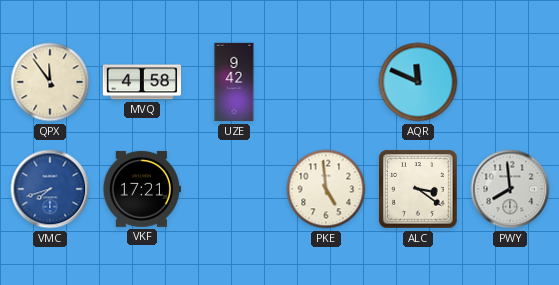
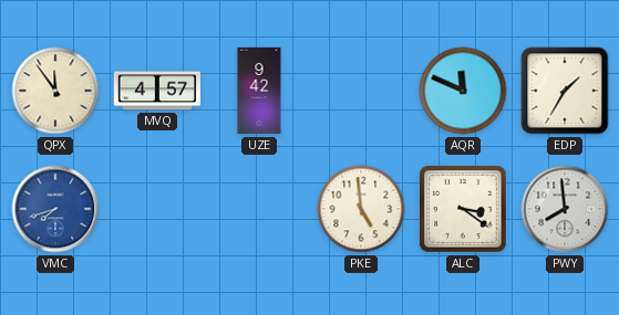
MVQ: 4:58 -> 4:57 (156, 91)
EDP: none -> 1:35 (565, 91)
VKF: 17:21 -> none (142, 189)
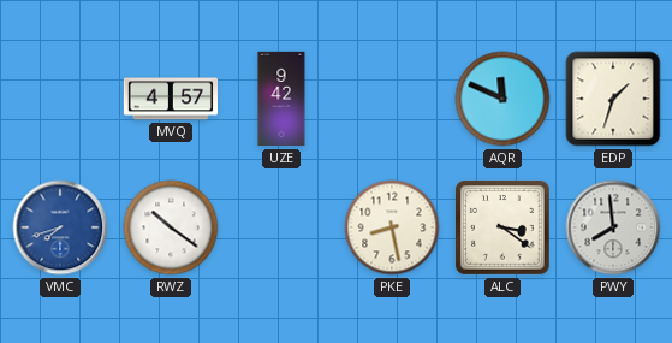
QPX: 11:54 -> none (55, 91)
EDP: 1:35 -> 1:33 (613, 99)
RWZ: none -> 10:21 (171, 227)
PKE: 4:59 -> 8:28 (392, 227)
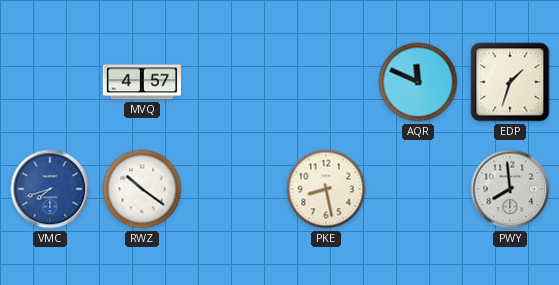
UZE: 9:42 -> none (281, 99)
ALC: 3:21 -> none (502, 227)
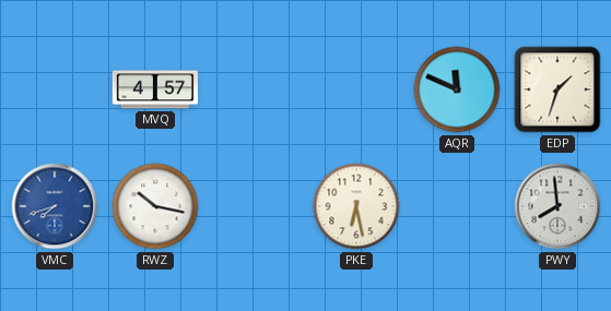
RWZ: 10:21 -> 10:17 (155, 206)
PKE: 8:28 -> 6:28 (356, 206)
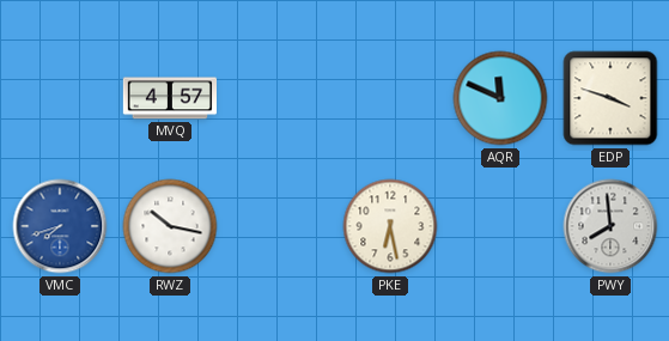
EDP: 1:33 -> 3:48 (610, 98)
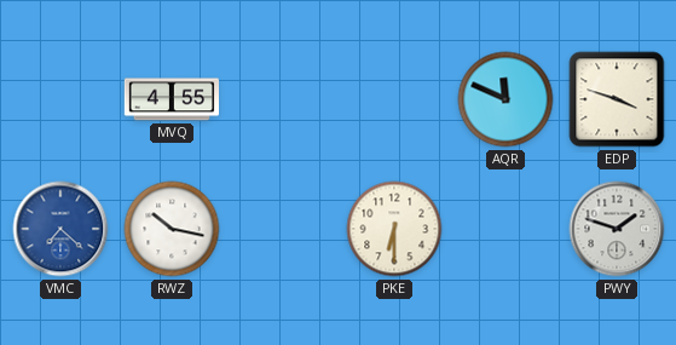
MVQ: 4:57 -> 4:55 (171, 99)
VMC: 7:42 -> 7:22 (60, 229)
PKE: 6:28 -> 6:30 (394, 229)
PWY: 7:59 -> 1:48 (617, 229)
